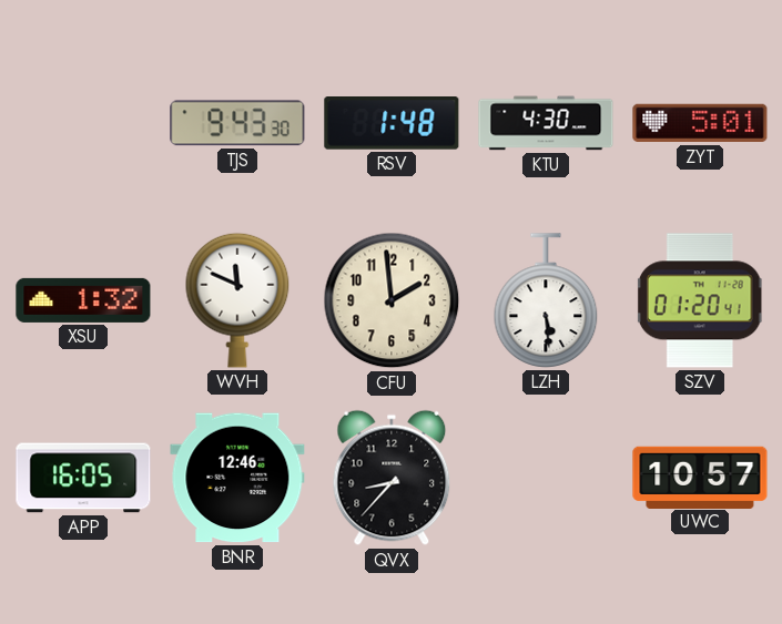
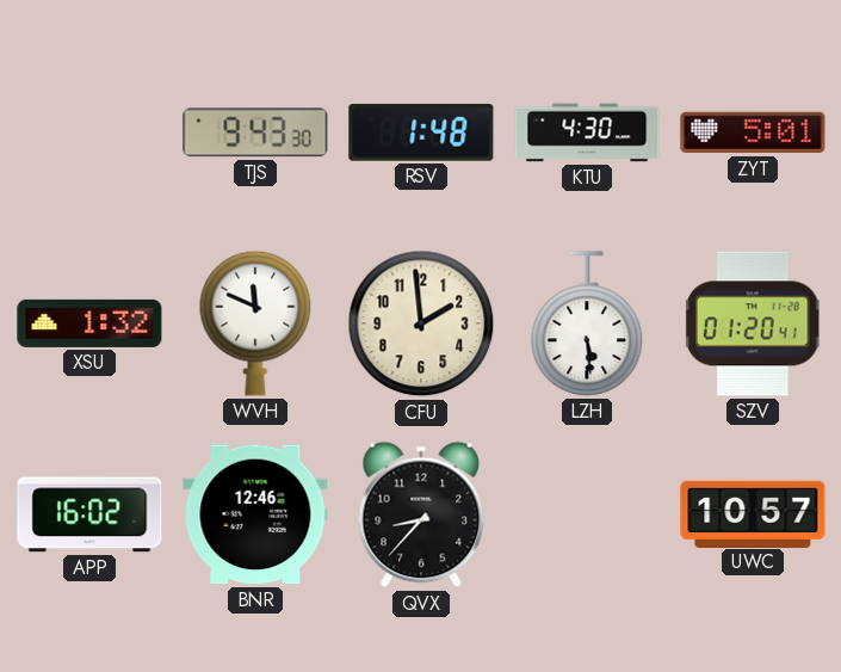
APP: 16:05 -> 16:02 (89, 514)
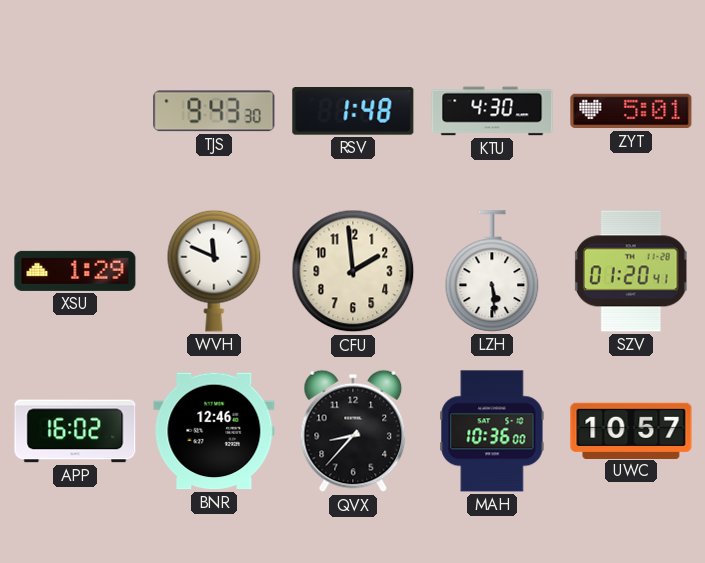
XSU: 1:32 -> 1:29 (75, 271)
MAH: none -> 10:36 (492, 431)
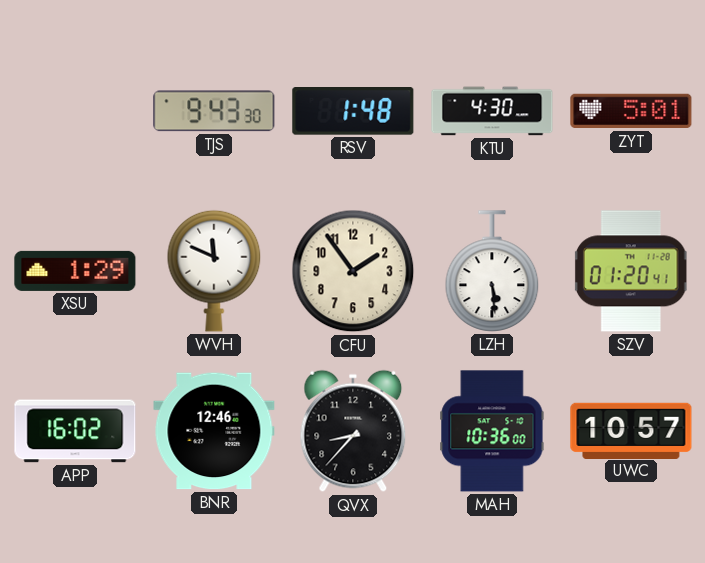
CFU: 1:59 -> 1:54 (353, 271)
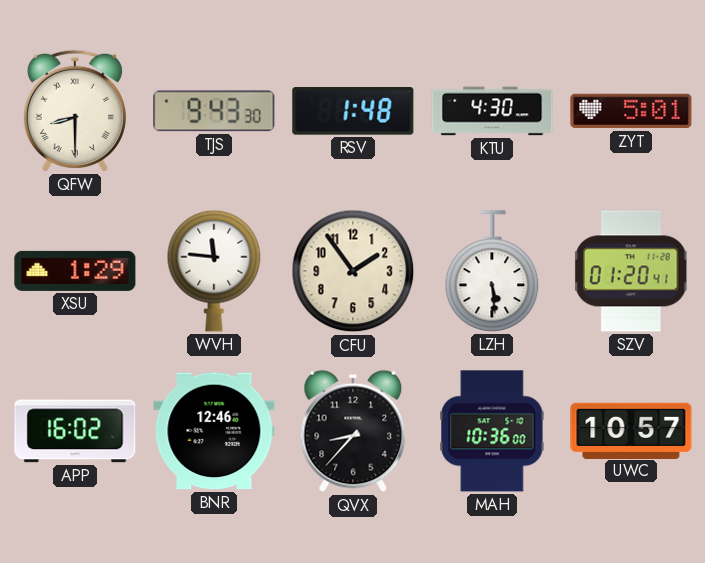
QFW: none -> 8:30 (75, 111)
WVH: 11:49 -> 11:46 (214, 271)
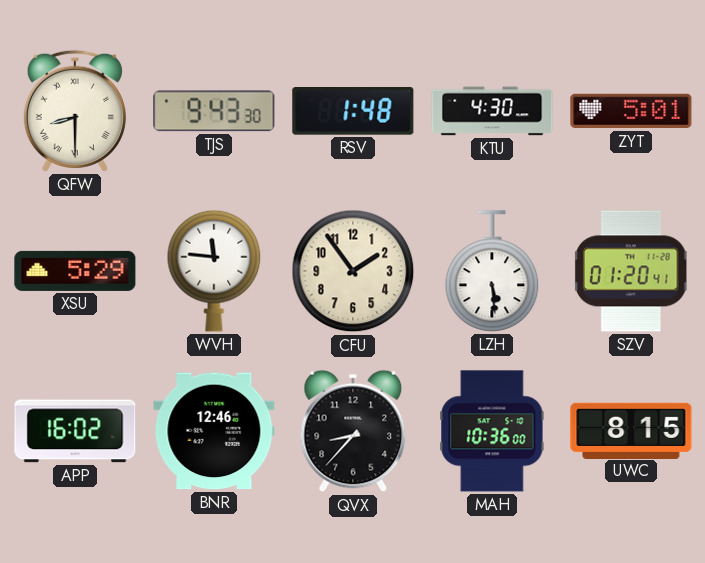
XSU: 1:29 -> 5:29 (75, 271)
UWC: 10:57 -> 8:15 (631, 430)
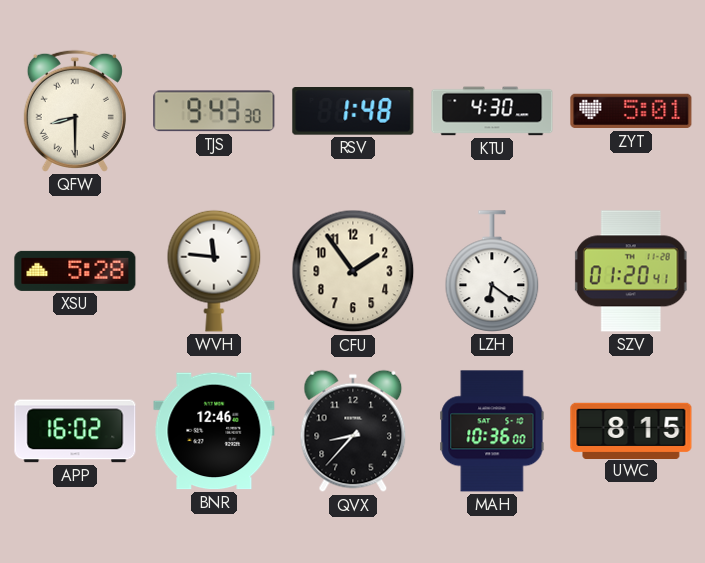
XSU: 5:29 -> 5:28 (75, 271)
LZH: 5:29 -> 6:21 (492, 271)
